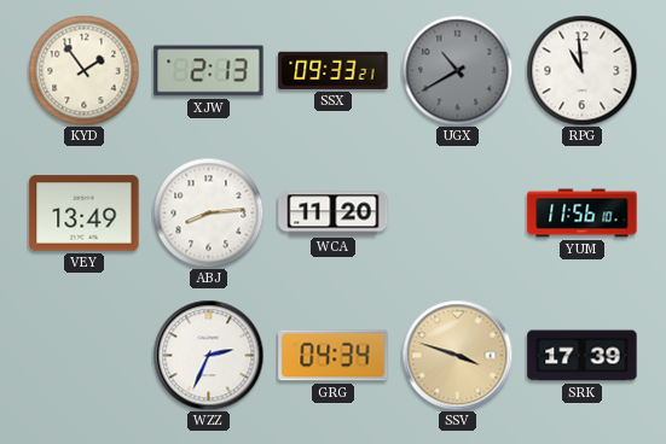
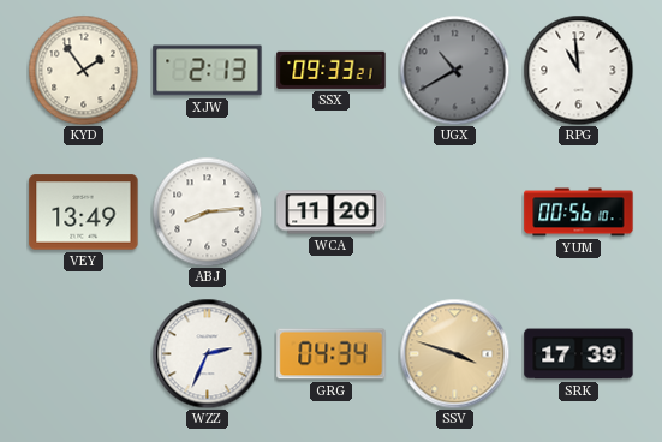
YUM: 11:56 -> 00:56 (579, 213)
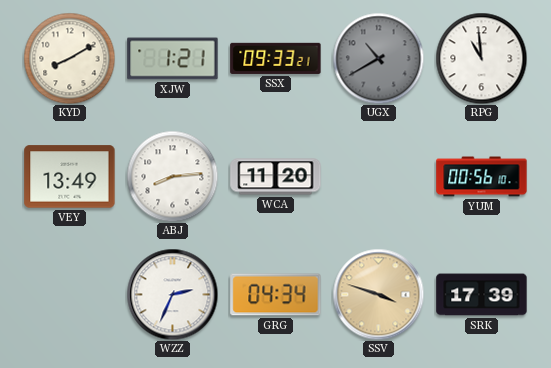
KYD: 1:54 -> 8:10 (69, 58)
XJW: 2:13 -> 1:21 (173, 59)
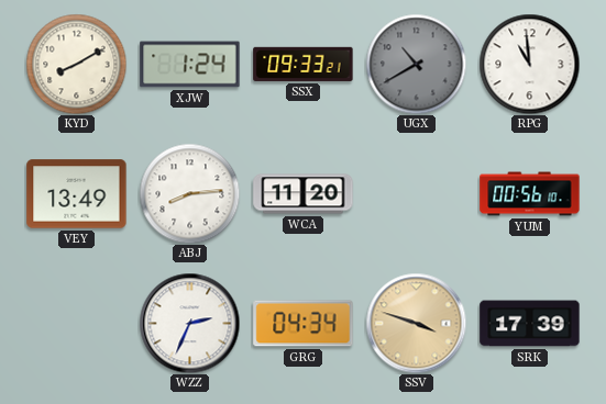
XJW: 1:21 -> 1:24 (190, 65)
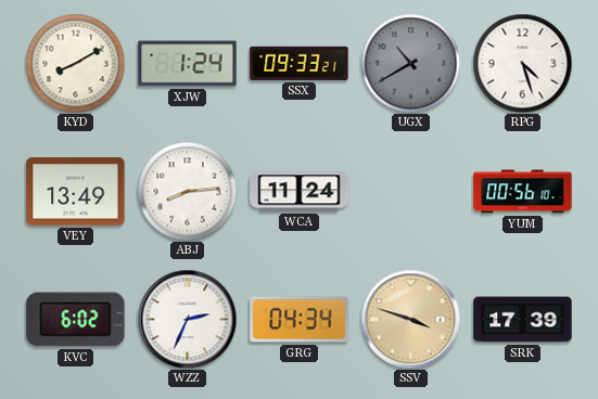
RPG: 10:59 -> 4:27 (522, 63)
WCA: 11:20 -> 11:24 (300, 192)
KVC: none -> 6:02 (76, 320)
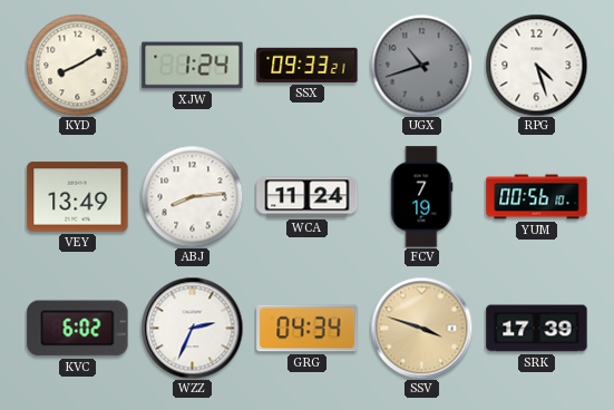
UGX: 10:40 -> 10:42 (421, 65)
FCV: none -> 7:19 (421, 197)
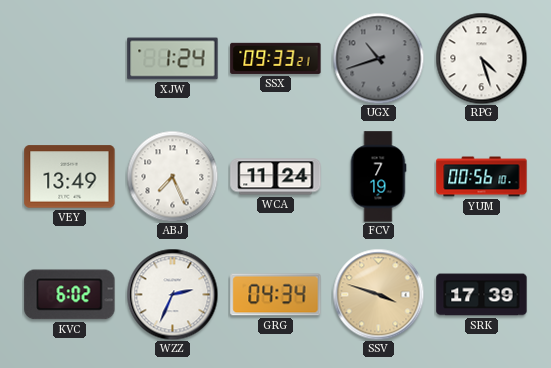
KYD: 8:10 -> none (77, 65)
ABJ: 8:14 -> 7:26 (172, 176)
